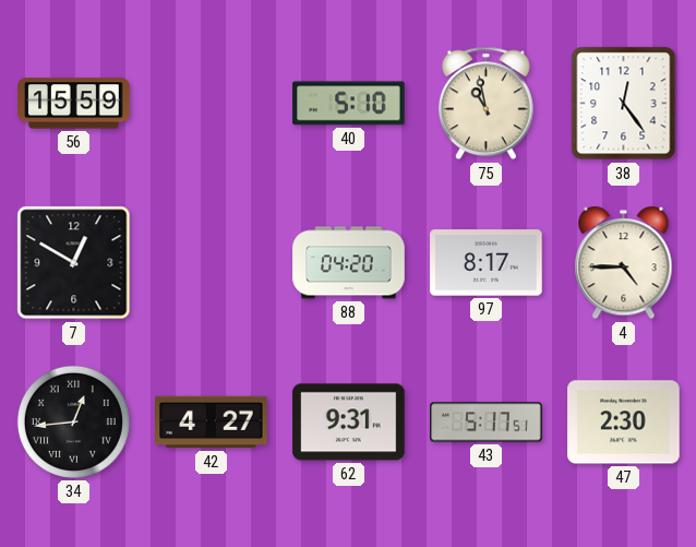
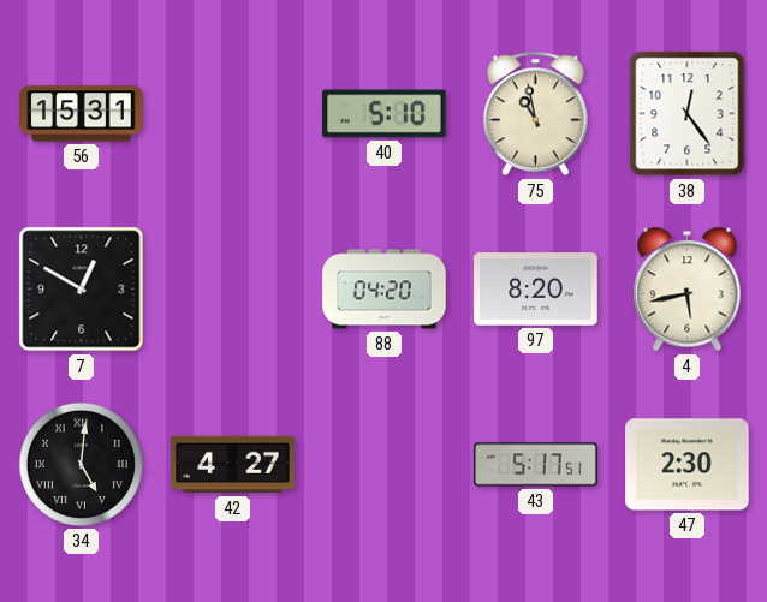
56: 15:59 -> 15:31 (82, 114)
97: 8:17 -> 8:20 (536, 290)
4: 4:45 -> 5:43 (688, 290)
34: 12:44 -> 5:01 (81, 464)
62: 9:31 -> none (349, 423)
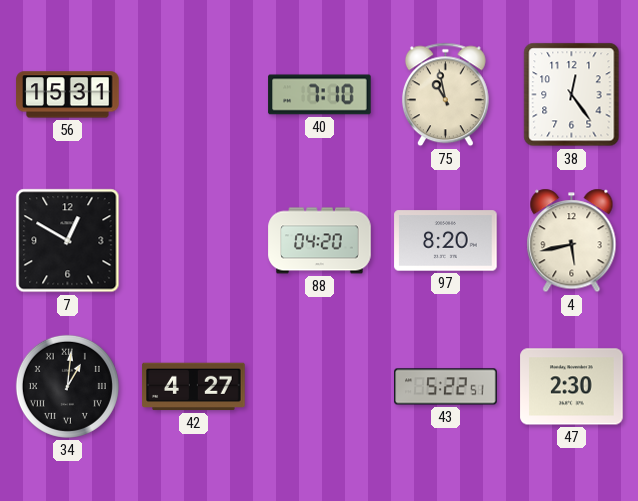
40: 5:10 -> 7:10 (320, 95)
34: 5:01 -> 1:01 (67, 386)
43: 5:17 -> 5:22 (446, 387)
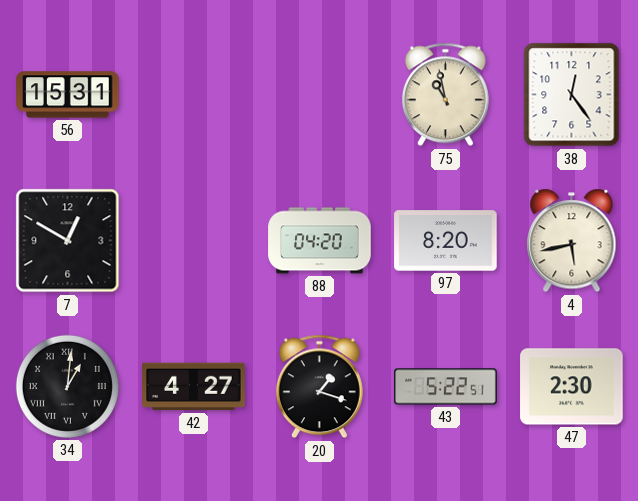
40: 7:10 -> none (320, 95)
20: none -> 1:18 (319, 387)
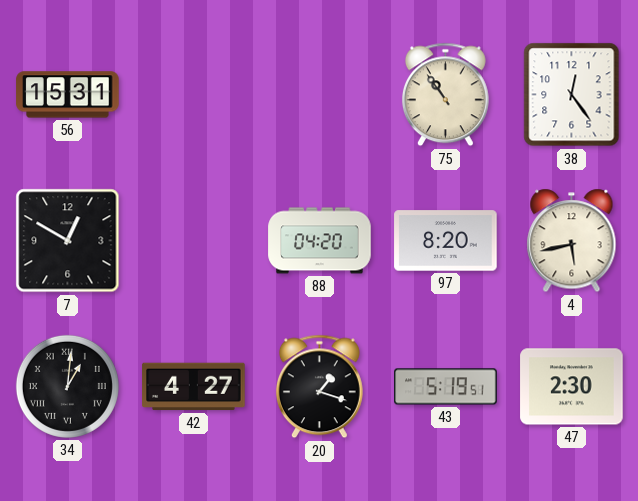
75: 10:58 -> 10:54 (445, 95)
43: 5:22 -> 5:19 (446, 387)
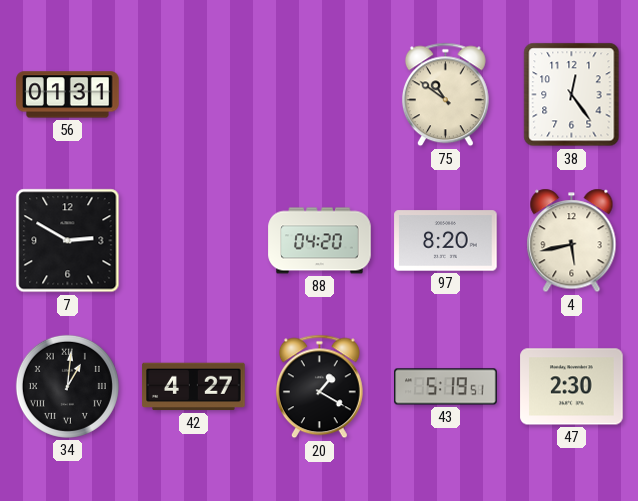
56: 15:31 -> 01:31 (68, 95)
75: 10:54 -> 10:51 (445, 95)
7: 12:50 -> 2:50 (68, 241)
20: 1:18 -> 1:20 (319, 387)
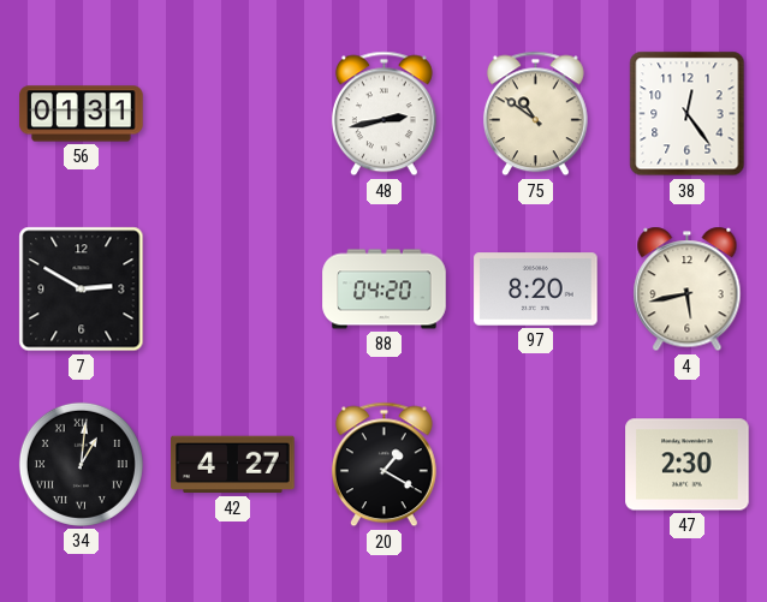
48: none -> 2:43 (383, 114)
43: 5:19 -> none (446, 387)
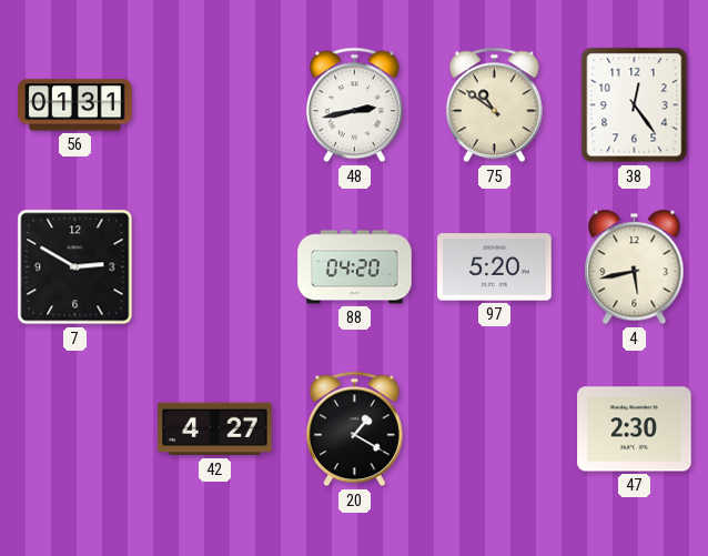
97: 8:20 -> 5:20 (495, 267)
34: 1:01 -> none (81, 464)
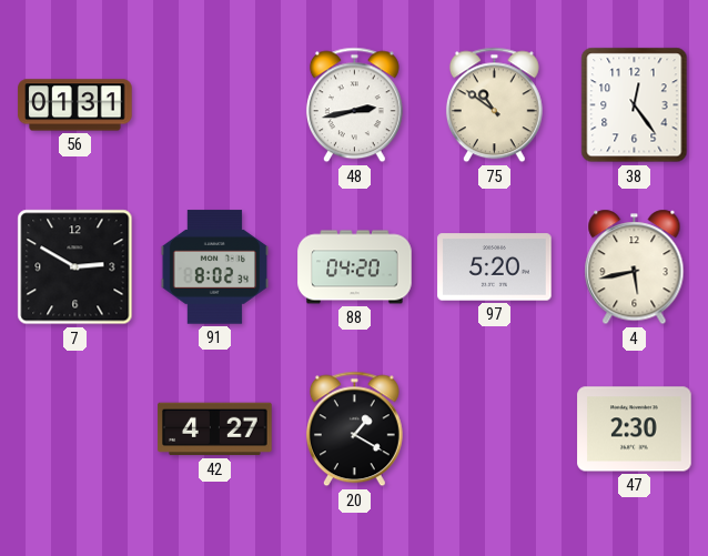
91: none -> 8:02 (214, 267)
